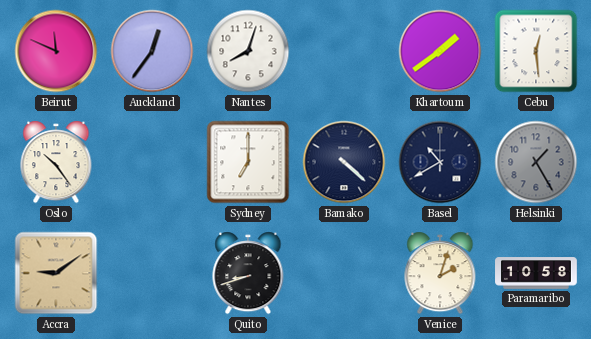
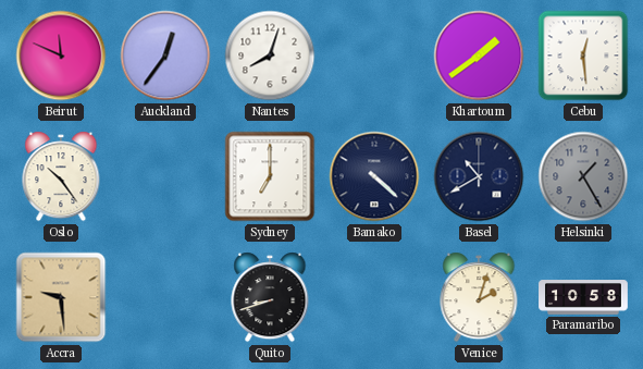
Accra: 9:09 -> 9:29 (61, 297)
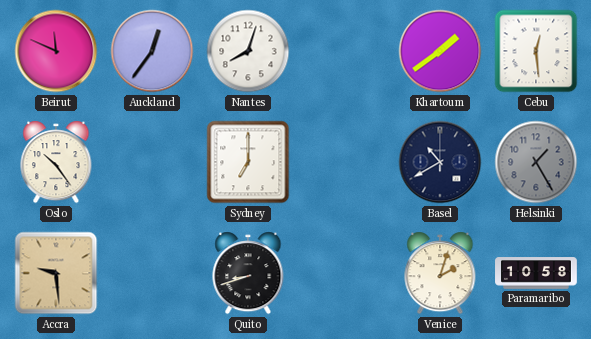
Bamako: 4:22 -> none (374, 176)
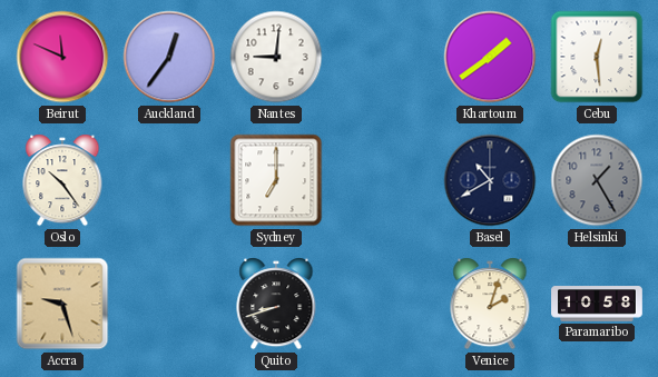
Nantes: 8:03 -> 9:01 (276, 57)
Accra: 9:29 -> 9:27 (62, 304)
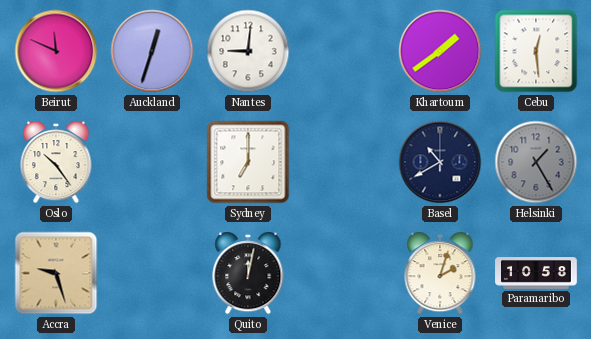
Auckland: 12:36 -> 12:33 (152, 51)
Quito: 8:42 -> 12:02 (248, 273)
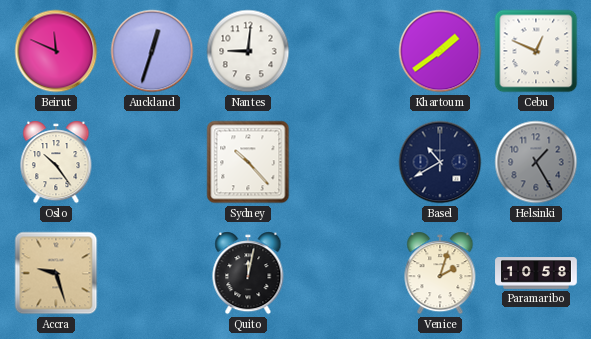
Cebu: 12:29 -> 12:49 (536, 51)
Sydney: 7:00 -> 10:23 (248, 162)
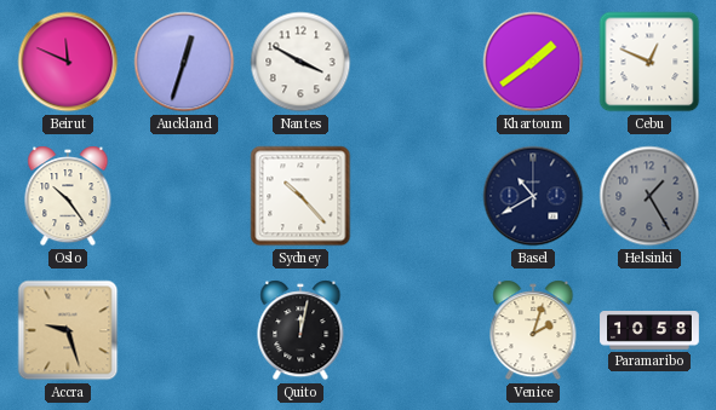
Nantes: 9:01 -> 3:50 (300, 62)
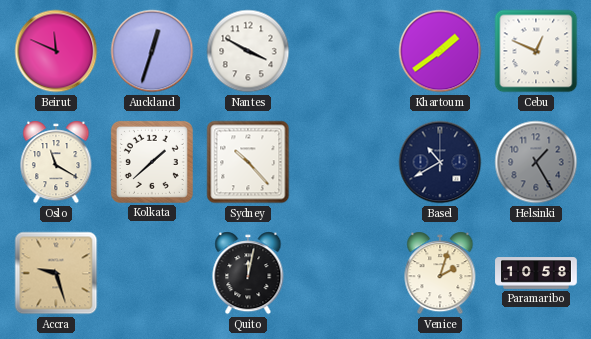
Oslo: 10:24 -> 11:20 (56, 162)
Kolkata: none -> 1:38 (152, 162)
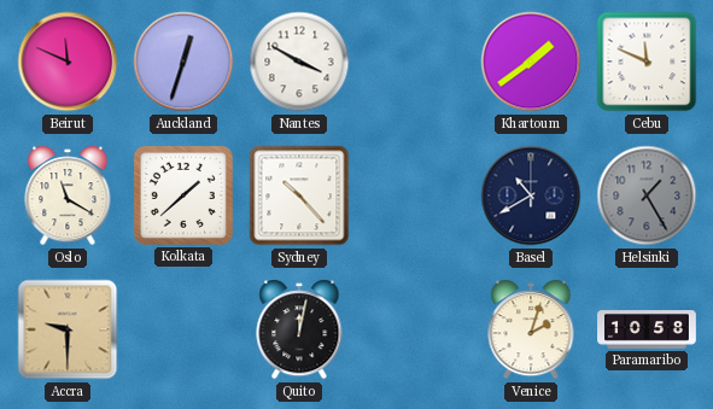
Cebu: 12:49 -> 11:49 (647, 62)
Accra: 9:27 -> 9:30 (68, 329)
